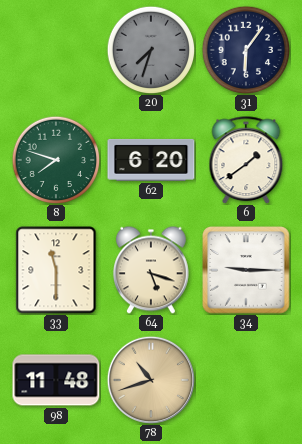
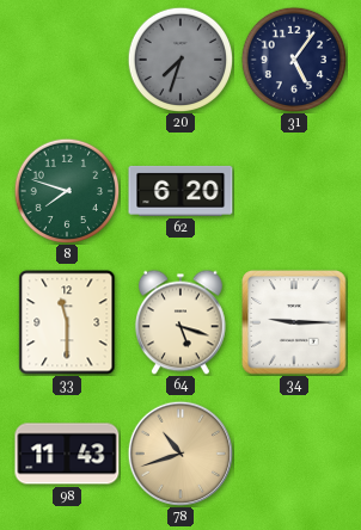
31: 6:06 -> 5:06 (294, 60)
6: 1:39 -> none (246, 160)
98: 11:48 -> 11:43 (67, 454)
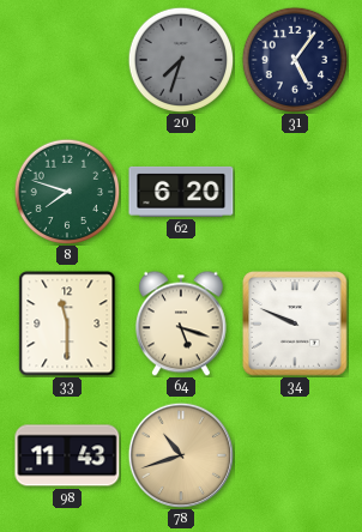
34: 9:15 -> 9:49 (295, 324)
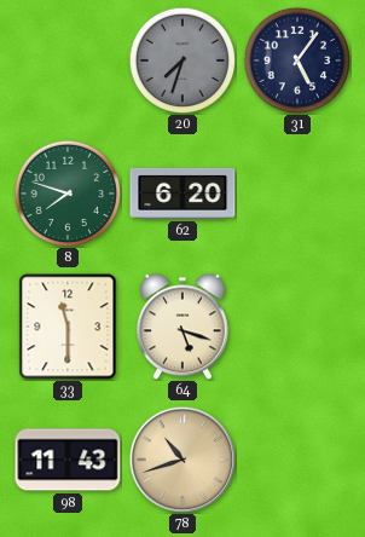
34: 9:49 -> none (295, 324)
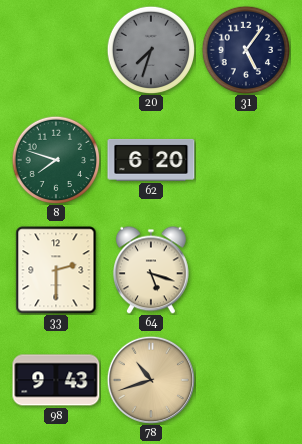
33: 11:30 -> 2:30 (56, 270)
98: 11:43 -> 9:43 (56, 380)
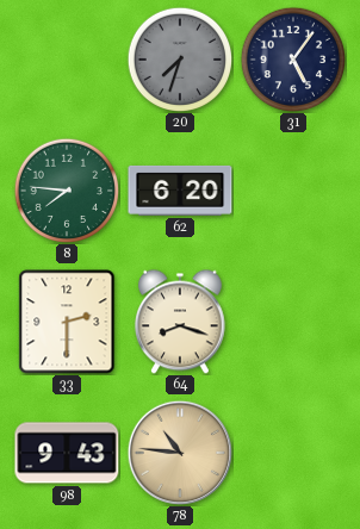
8: 7:48 -> 7:46 (67, 191)
64: 5:18 -> 8:18 (180, 322)
78: 10:42 -> 10:46 (179, 452)
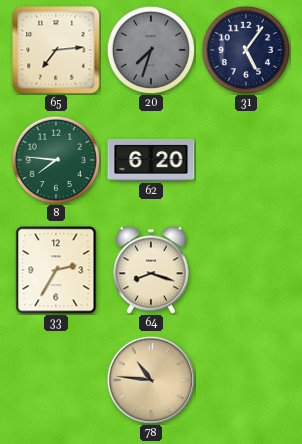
65: none -> 7:14 (56, 50)
33: 2:30 -> 2:35 (56, 270)
98: 9:43 -> none (67, 453)
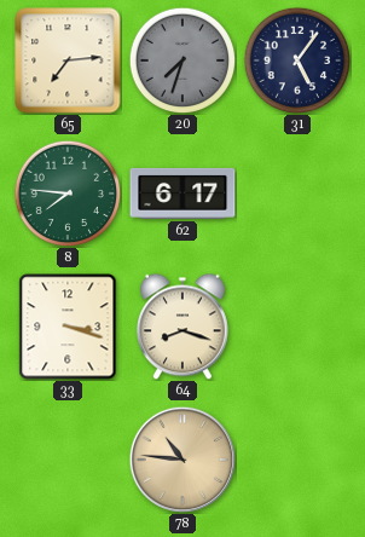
62: 6:20 -> 6:17 (182, 194)
33: 2:35 -> 3:18 (68, 327)
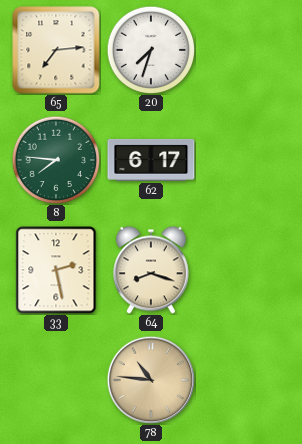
20 dial: grey -> white (151, 50)
31: 5:06 -> none (297, 60)
33: 3:18 -> 2:28 (56, 270)
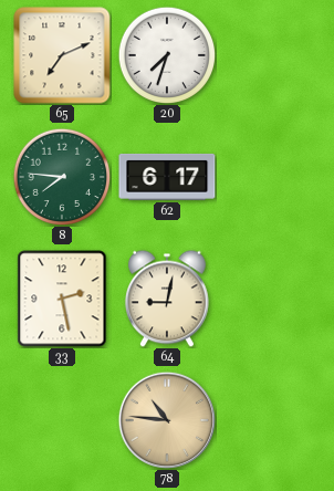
65: 7:14 -> 7:11 (62, 55)
64: 8:18 -> 9:02 (167, 299)
